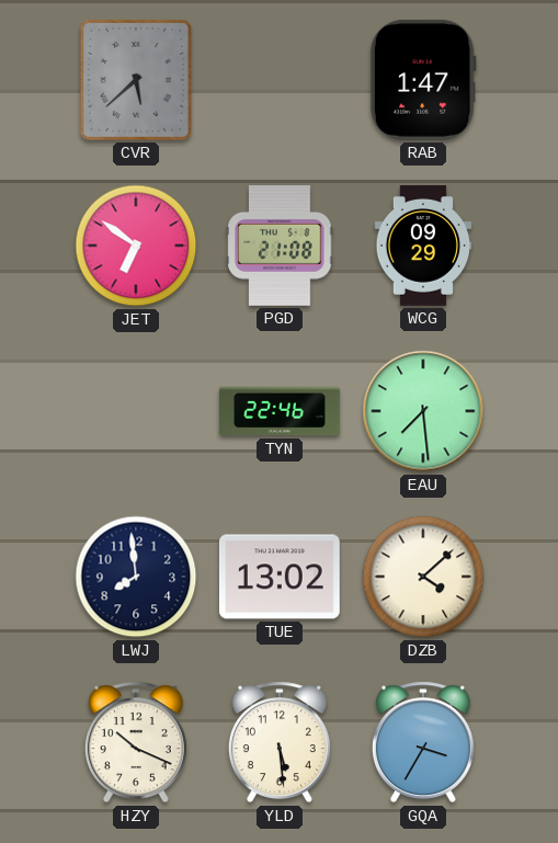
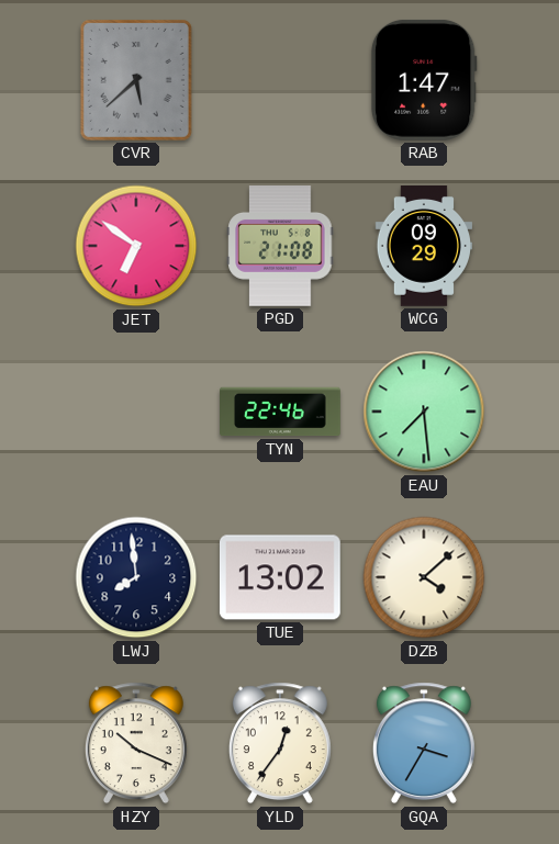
YLD: 5:29 -> 12:36 (280, 743)
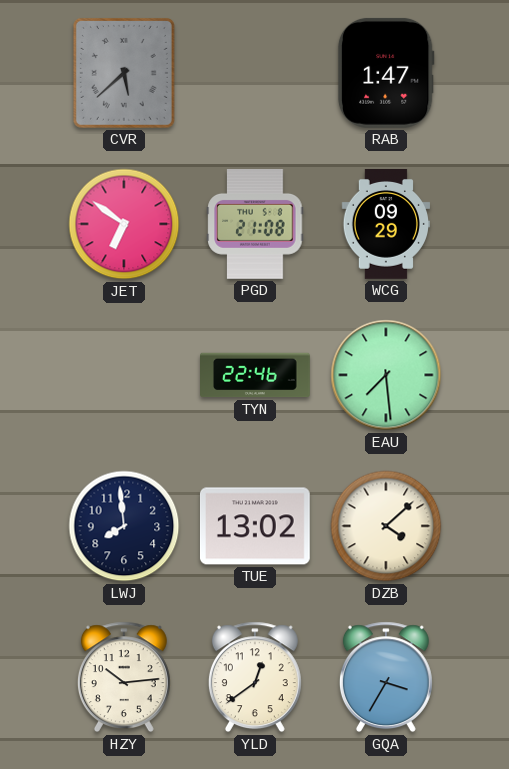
HZY: 10:19 -> 10:14 (124, 677)
YLD: 12:36 -> 12:39 (255, 677)
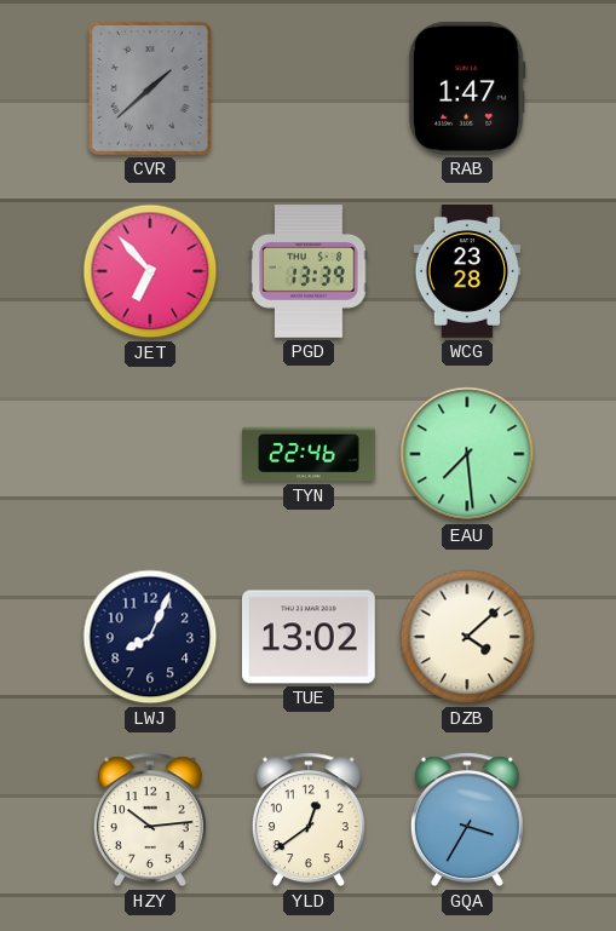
CVR: 5:38 -> 1:38 (150, 88)
JET: 6:51 -> 6:53 (150, 271)
PGD: 21:08 -> 13:39 (309, 272)
WCG: 09:29 -> 23:28 (466, 272)
LWJ: 7:59 -> 8:04 (150, 637)
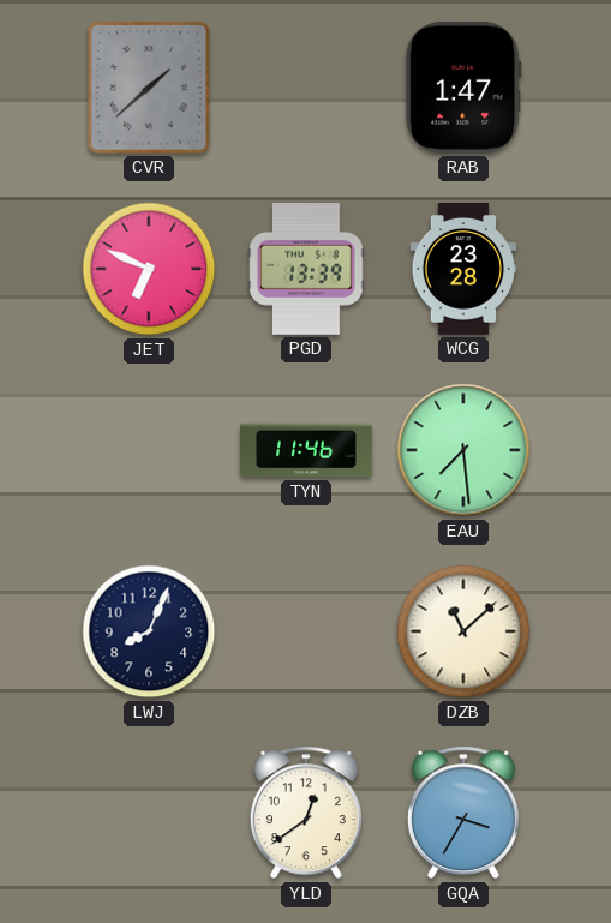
JET: 6:53 -> 6:49 (149, 269)
TYN: 22:46 -> 11:46 (307, 450)
TUE: 13:02 -> none (309, 637)
DZB: 4:08 -> 11:08 (463, 631)
HZY: 10:14 -> none (150, 820)
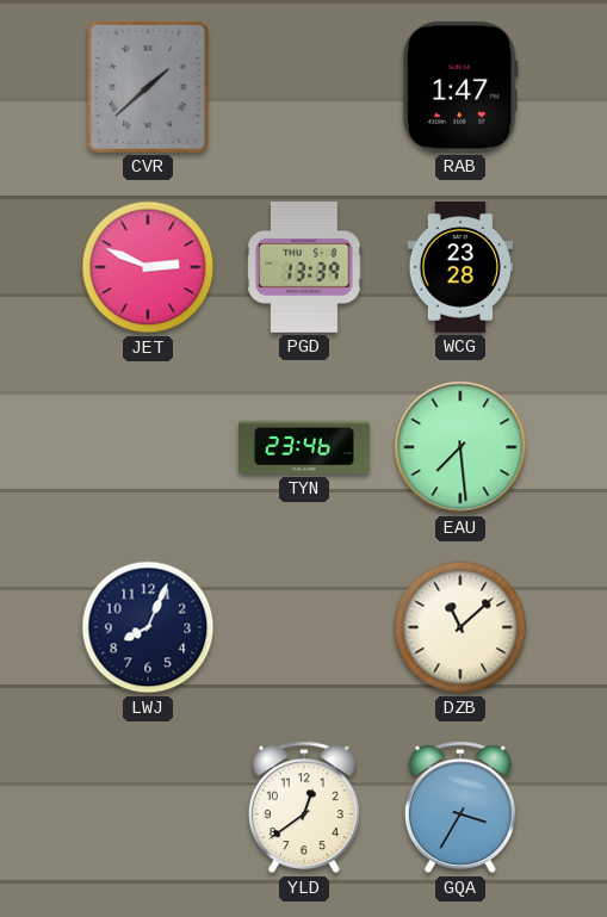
JET: 6:49 -> 2:49 (148, 267)
TYN: 11:46 -> 23:46 (305, 447)
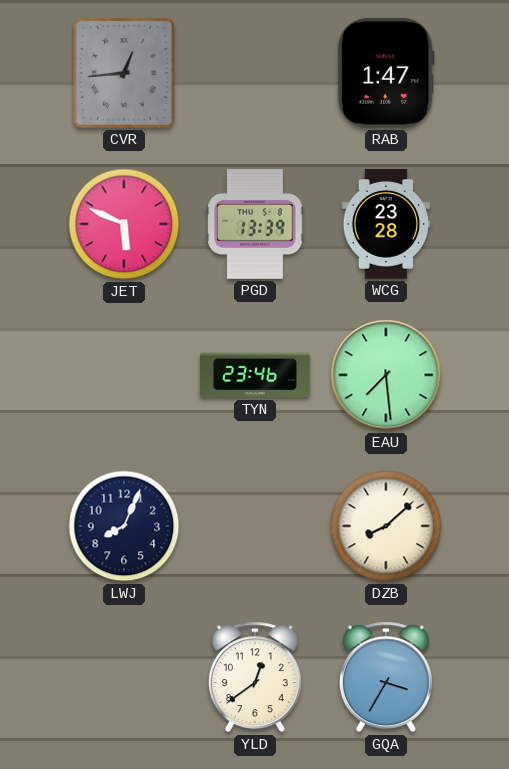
CVR: 1:38 -> 12:44 (124, 73)
JET: 2:49 -> 5:49 (124, 224)
DZB: 11:08 -> 8:08 (386, 526)
